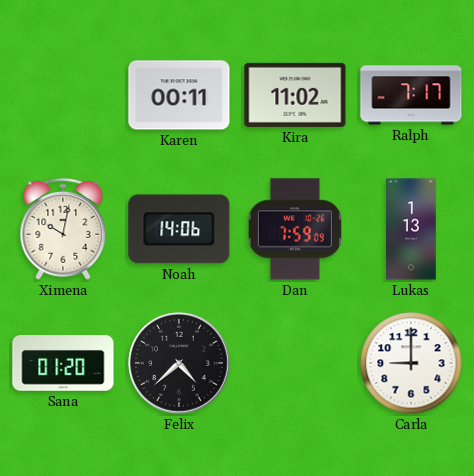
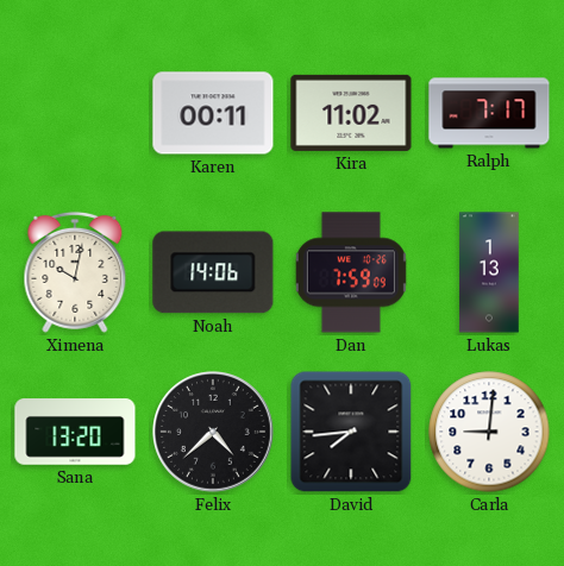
Sana: 01:20 -> 13:20 (75, 432)
David: none -> 7:44 (351, 432)
Carla: 9:00 -> 9:01 (489, 432)
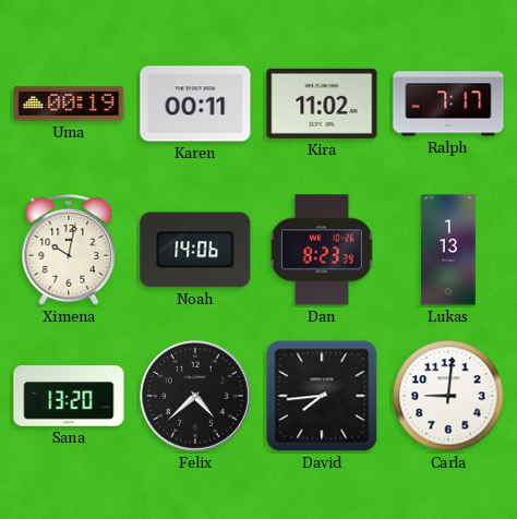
Uma: none -> 00:19 (69, 104)
Dan: 7:59 -> 8:23 (322, 250)
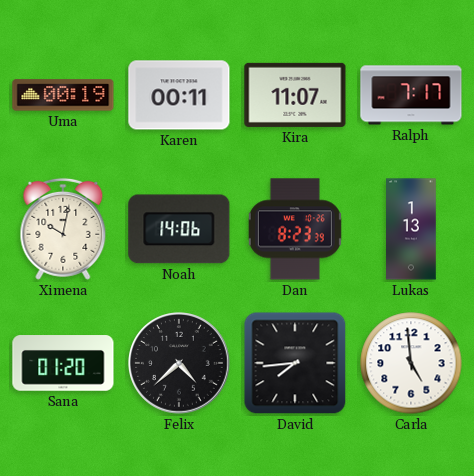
Kira: 11:02 -> 11:07 (295, 95)
Sana: 13:20 -> 01:20 (63, 363)
Carla: 9:01 -> 4:59 (411, 363)
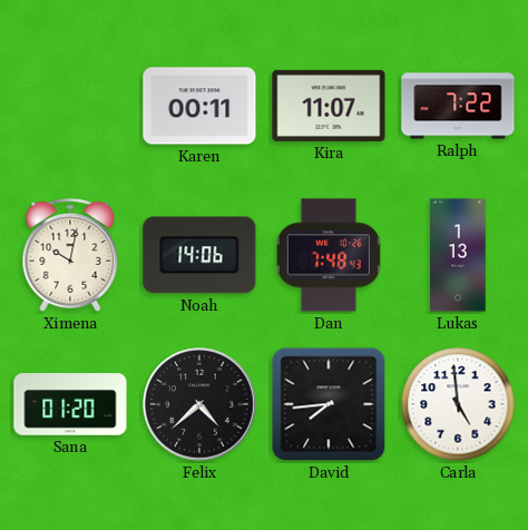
Uma: 00:19 -> none (63, 95)
Ralph: 7:17 -> 7:22 (458, 106)
Dan: 8:23 -> 7:48 (329, 255)
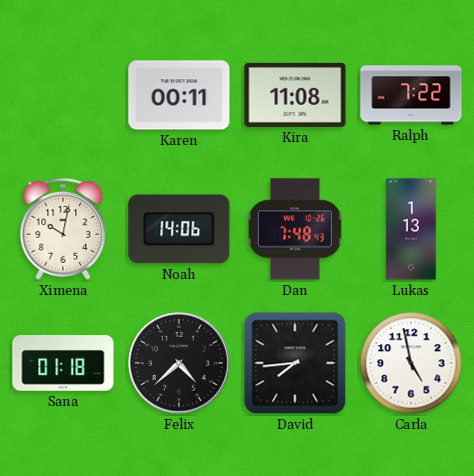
Kira: 11:07 -> 11:08 (295, 95)
Sana: 01:20 -> 01:18 (63, 363)
Carla: 4:59 -> 4:58 (411, 363)
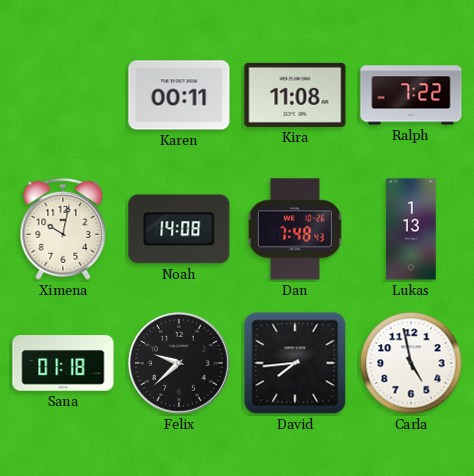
Noah: 14:06 -> 14:08 (179, 229)
Felix: 4:38 -> 9:38 (179, 363)
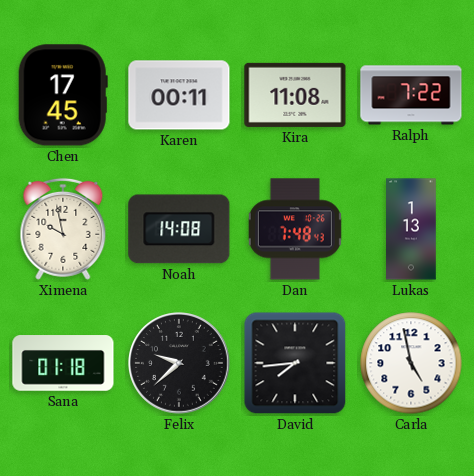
Chen: none -> 17:45 (63, 95)
Ximena: 10:02 -> 9:58 (63, 229)
